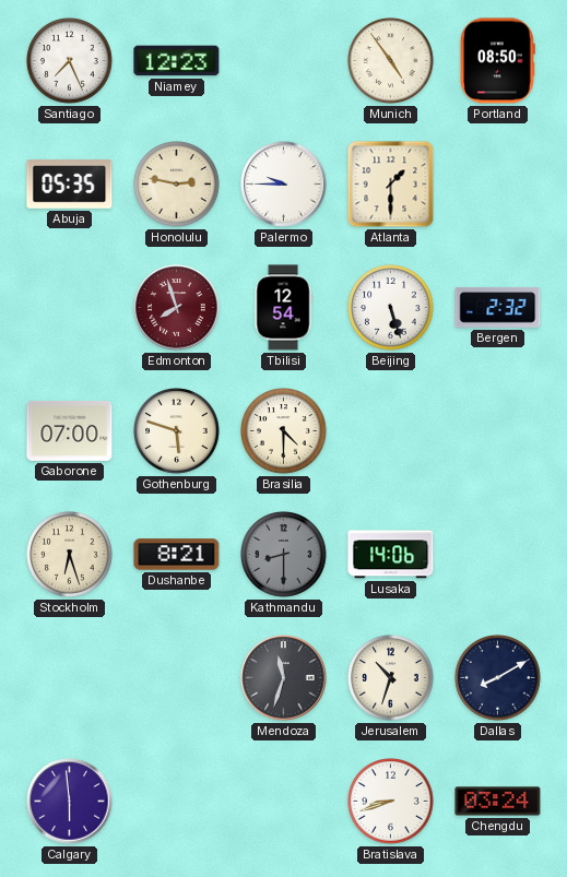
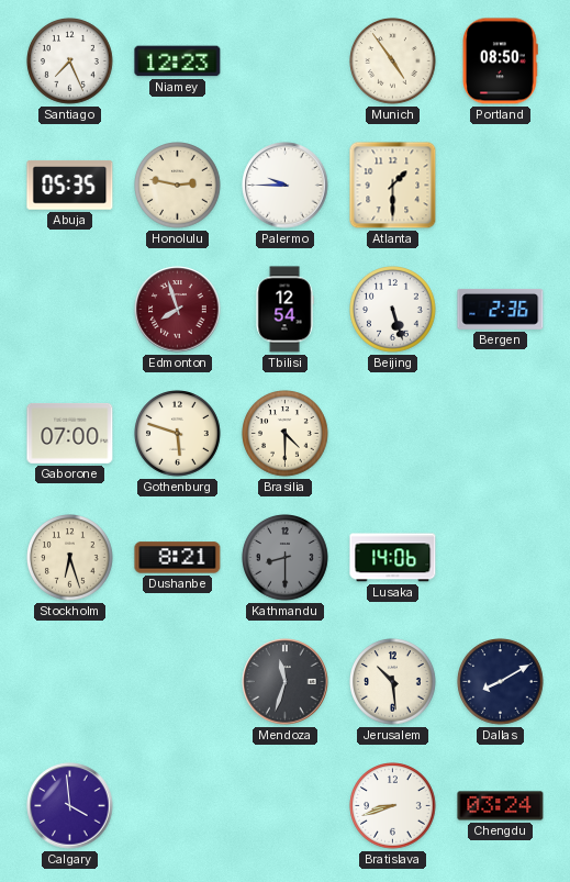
Bergen: 2:32 -> 2:36 (501, 309)
Jerusalem: 10:33 -> 10:29 (393, 682)
Calgary: 5:59 -> 3:59 (70, 806)
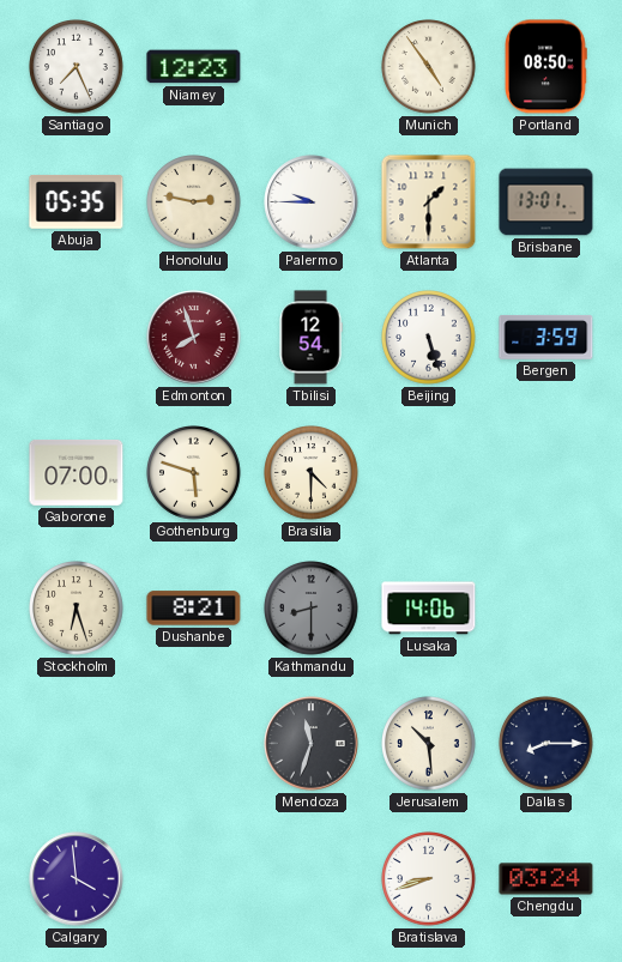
Brisbane: none -> 13:01 (546, 202)
Bergen: 2:36 -> 3:59 (546, 337)
Dallas: 8:10 -> 8:15 (546, 744)
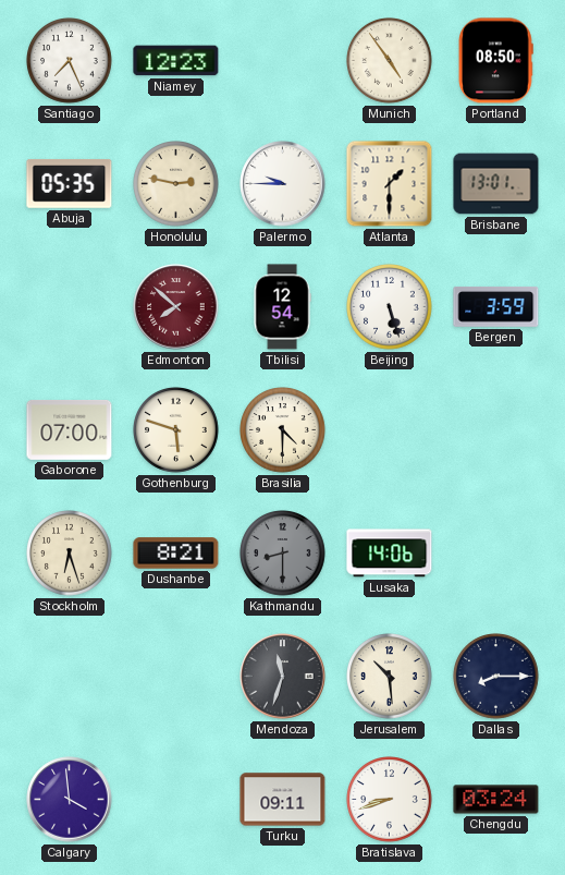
Edmonton: 7:57 -> 7:52 (176, 307)
Turku: none -> 09:11 (283, 800)
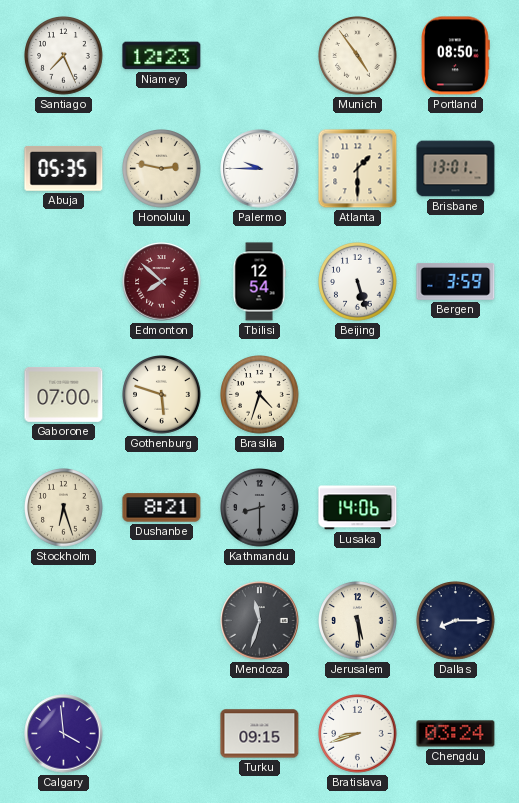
Brasilia: 4:30 -> 4:33 (260, 395)
Jerusalem: 10:29 -> 5:29 (358, 621)
Turku: 09:11 -> 09:15 (260, 734)
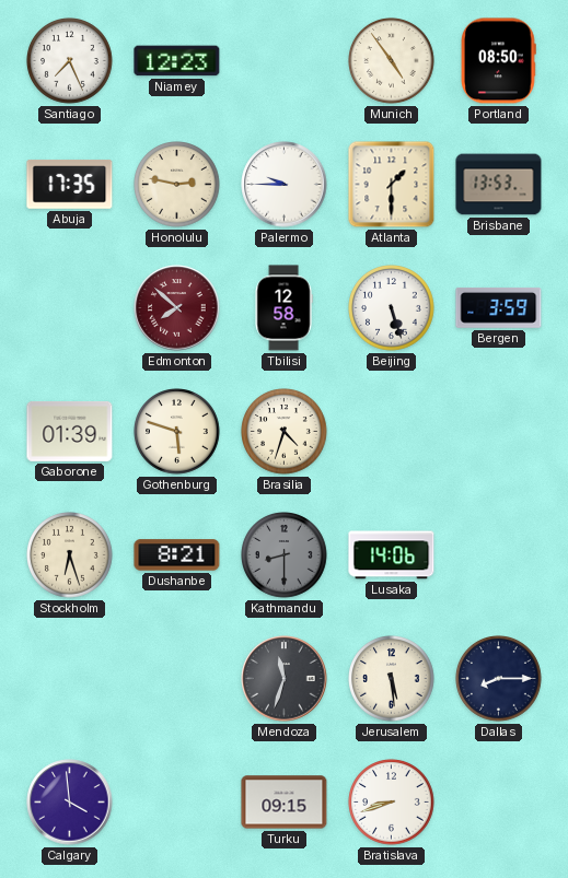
Abuja: 05:35 -> 17:35 (70, 184)
Brisbane: 13:01 -> 13:53 (499, 185)
Tbilisi: 12:54 -> 12:58 (283, 308)
Gaborone: 07:00 -> 01:39 (70, 431)
Chengdu: 03:24 -> none (456, 734)
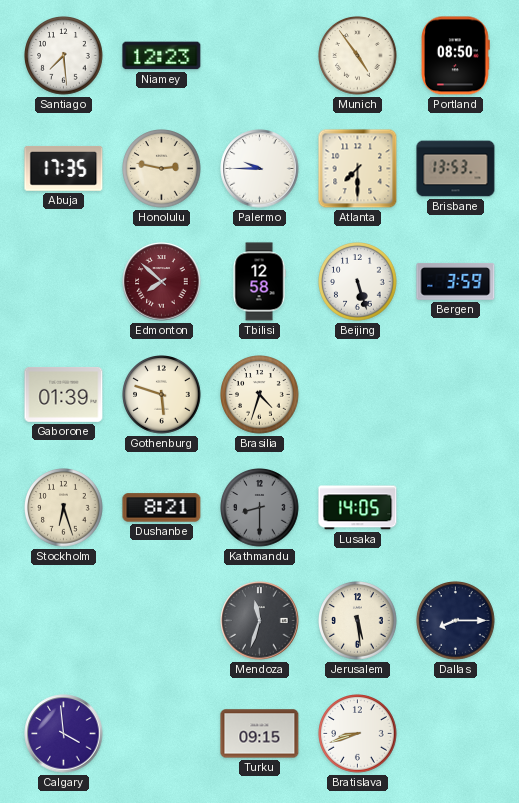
Santiago: 7:26 -> 7:29 (64, 56)
Atlanta: 1:30 -> 7:30 (358, 169)
Lusaka: 14:06 -> 14:05 (358, 508)
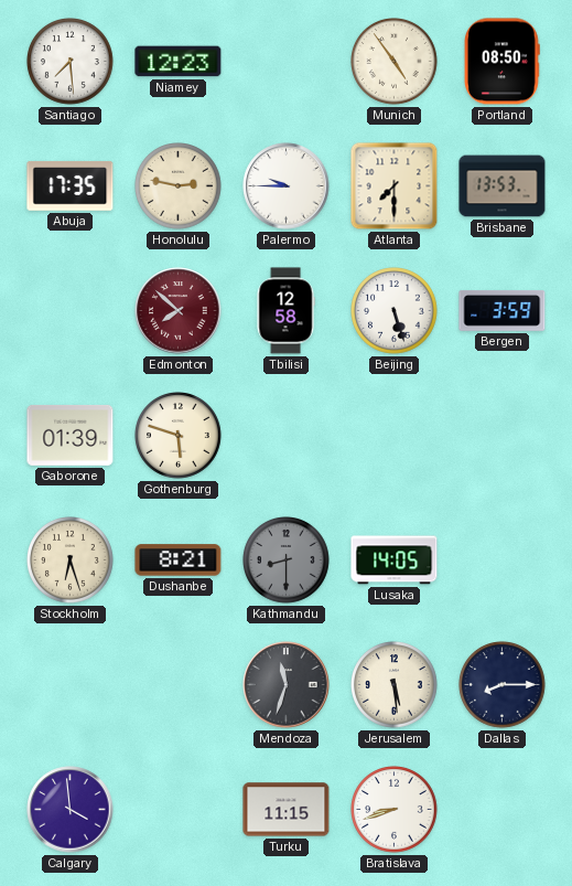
Brasilia: 4:33 -> none (260, 395)
Turku: 09:15 -> 11:15 (287, 810)
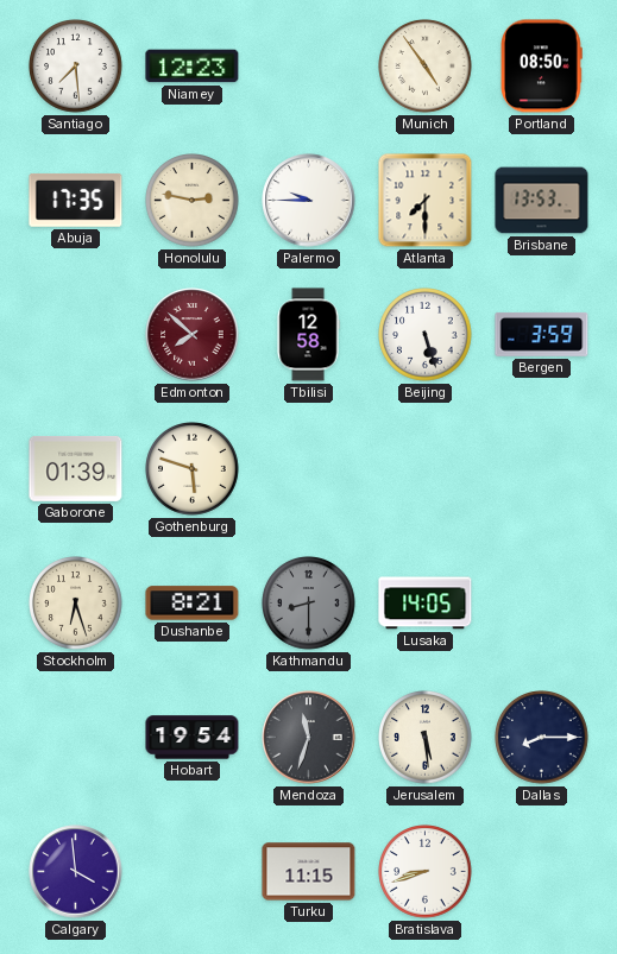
Hobart: none -> 19:54 (193, 738)
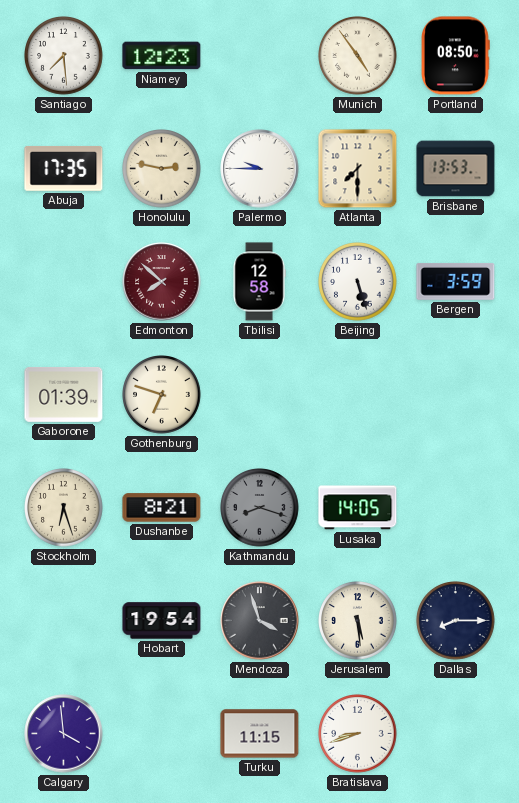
Gothenburg: 5:48 -> 6:48 (162, 395)
Kathmandu: 8:30 -> 8:18 (260, 508)
Mendoza: 11:33 -> 3:57 (260, 621)
